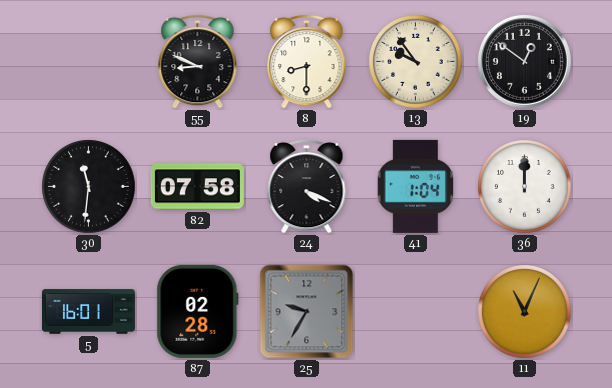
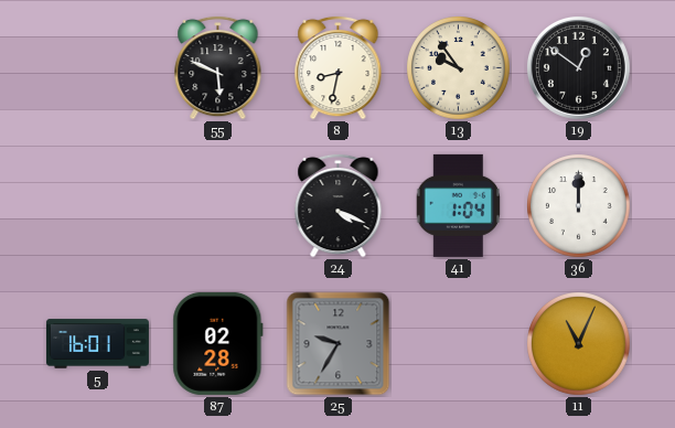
55: 8:49 -> 5:49 (218, 67)
8: 8:30 -> 8:32 (339, 67)
30: 11:31 -> none (89, 187)
82: 07:58 -> none (197, 187)
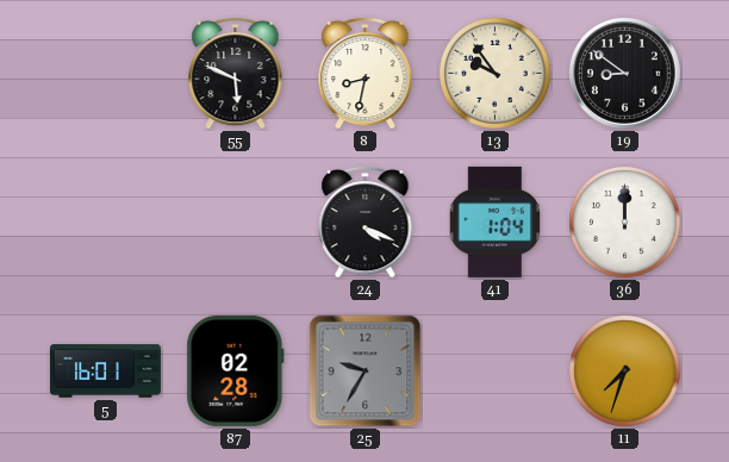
19: 12:51 -> 8:51 (624, 73)
11: 11:04 -> 7:33 (625, 372)
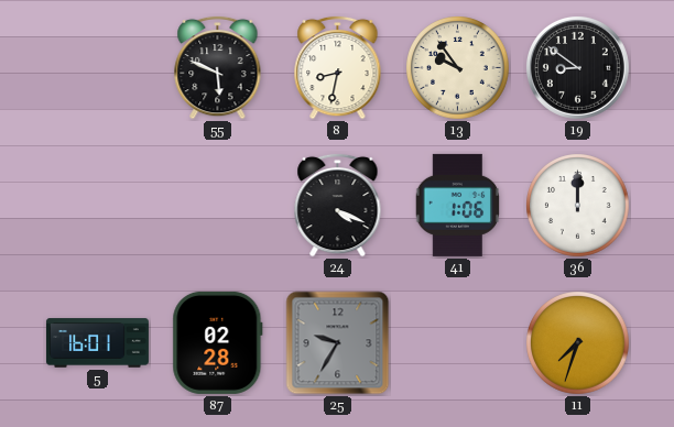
41: 1:04 -> 1:06 (457, 205)
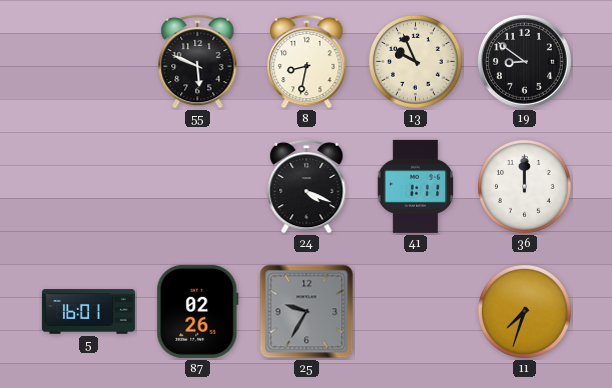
13: 9:54 -> 9:56 (416, 62)
41: 1:06 -> 1:11 (415, 186)
87: 02:28 -> 02:26 (198, 311)
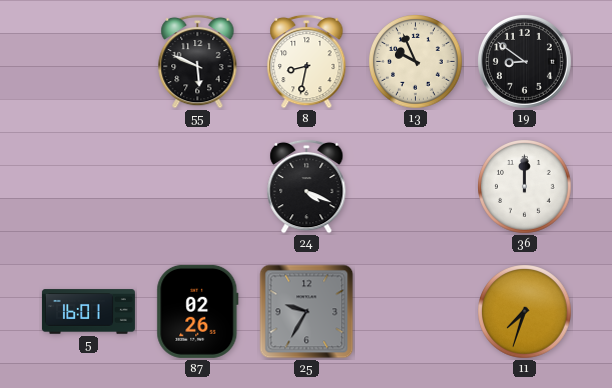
41: 1:11 -> none (415, 186)
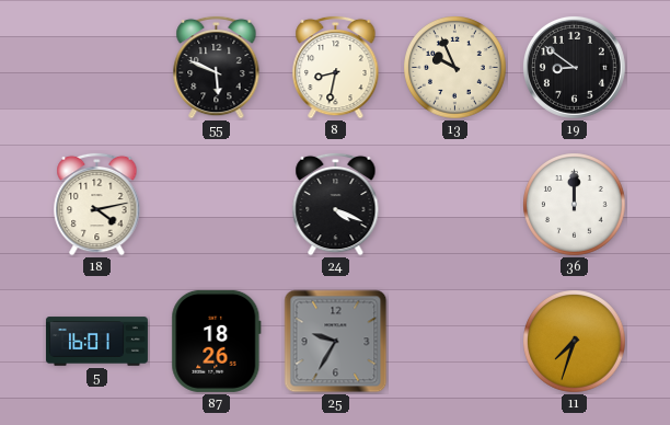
18: none -> 4:13 (97, 204)
87: 02:26 -> 18:26 (217, 341)
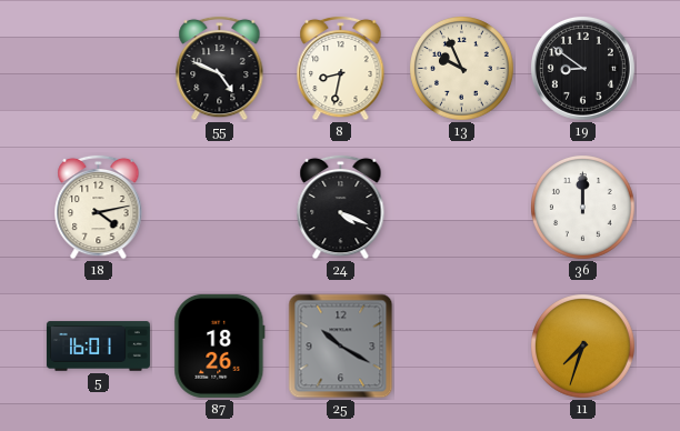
55: 5:49 -> 4:49 (220, 68)
25: 9:35 -> 10:20 (341, 347)
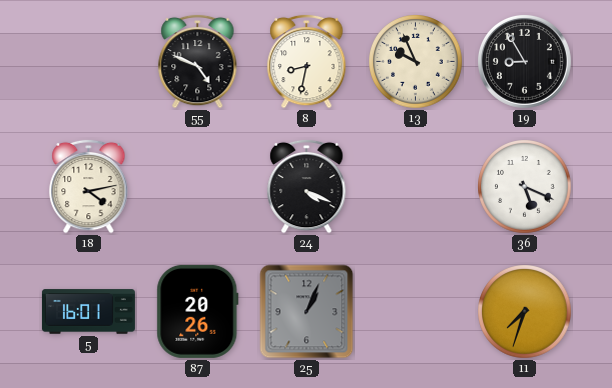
19: 8:51 -> 8:55 (524, 61)
36: 12:00 -> 5:19 (525, 187)
87: 18:26 -> 20:26 (198, 311)
25: 10:20 -> 1:04 (307, 312)
